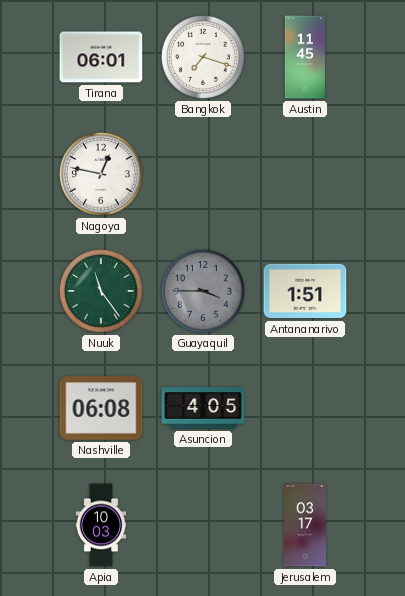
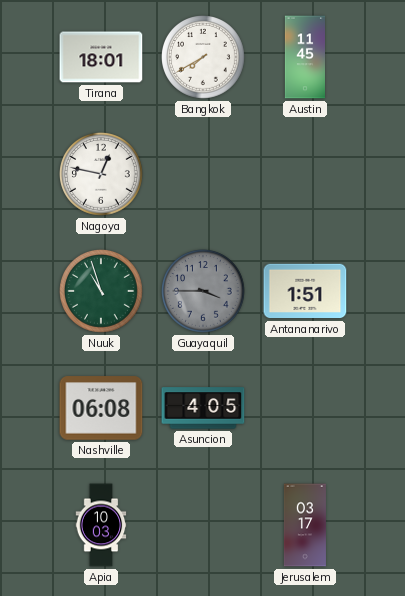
Tirana: 06:01 -> 18:01 (101, 57)
Bangkok: 7:18 -> 7:40 (204, 58)
Nuuk: 11:24 -> 10:57 (102, 292)
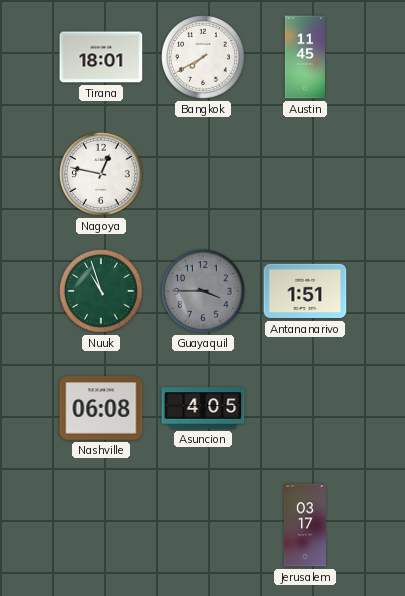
Apia: 10:03 -> none (101, 525)
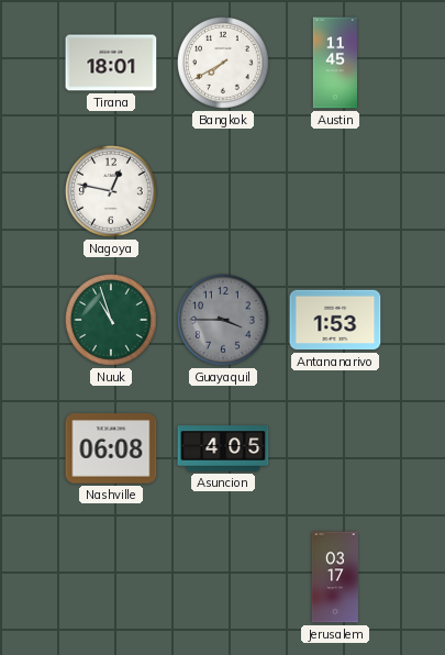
Antananarivo: 1:51 -> 1:53 (335, 320)
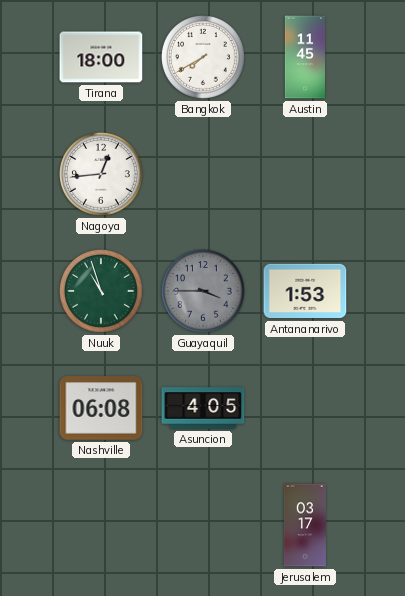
Tirana: 18:01 -> 18:00 (101, 57)
Nagoya: 12:47 -> 12:44 (102, 175)
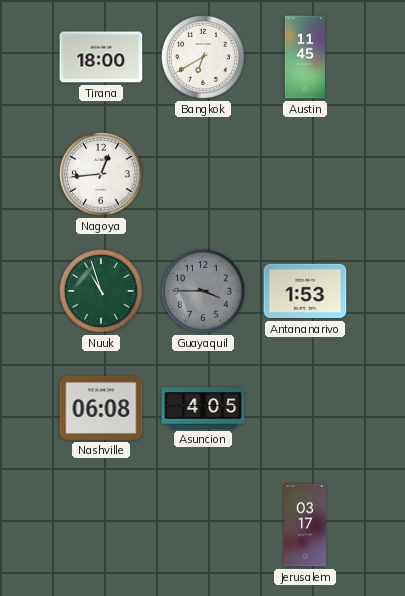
Bangkok: 7:40 -> 6:40 (204, 58)
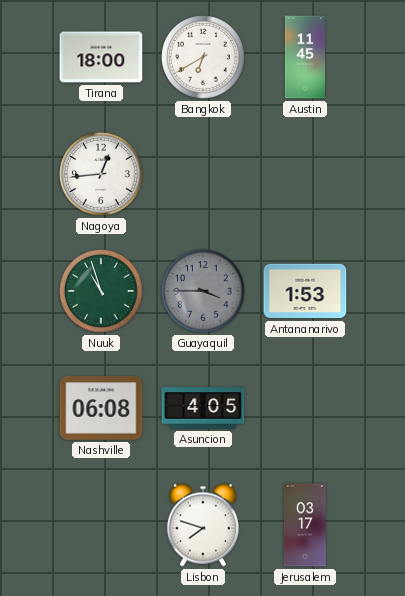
Lisbon: none -> 7:48 (202, 525)
